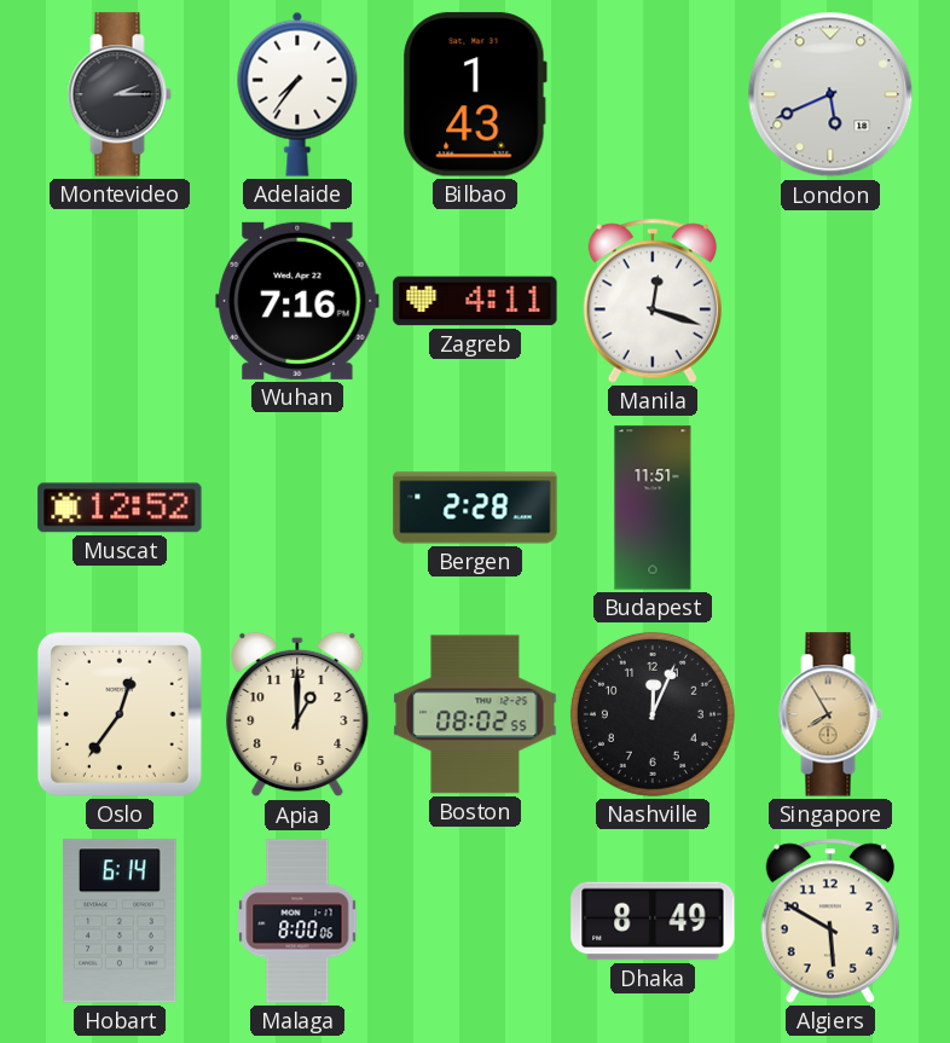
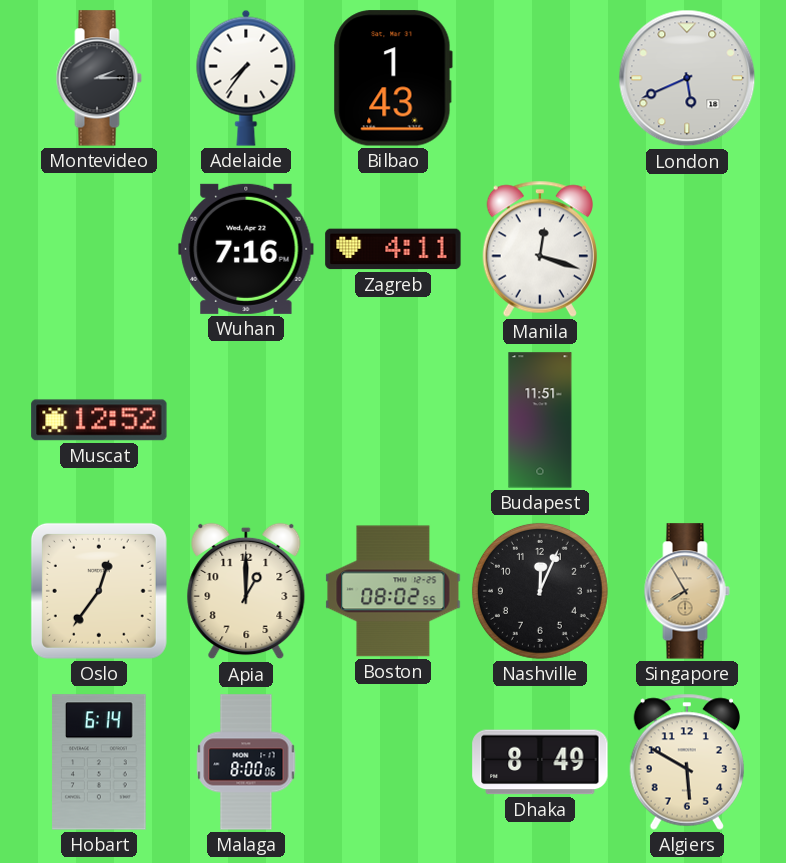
Bergen: 2:28 -> none (475, 508)
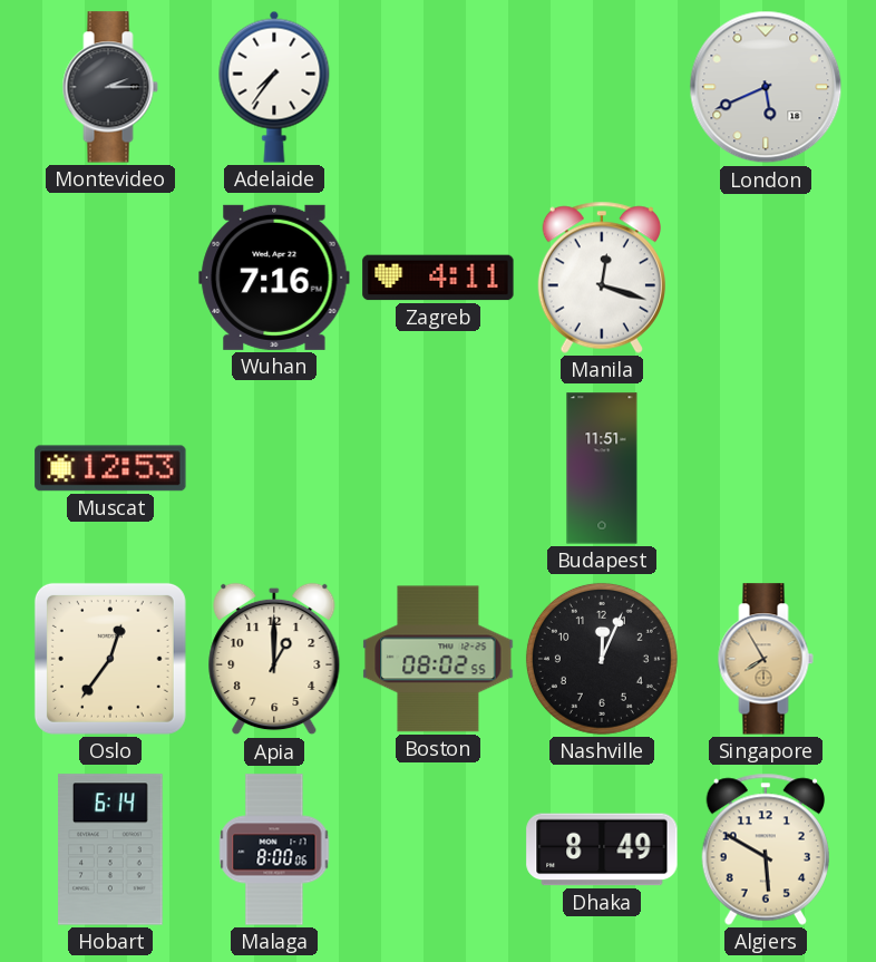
Bilbao: 1:43 -> none (393, 78)
Muscat: 12:52 -> 12:53 (110, 468)
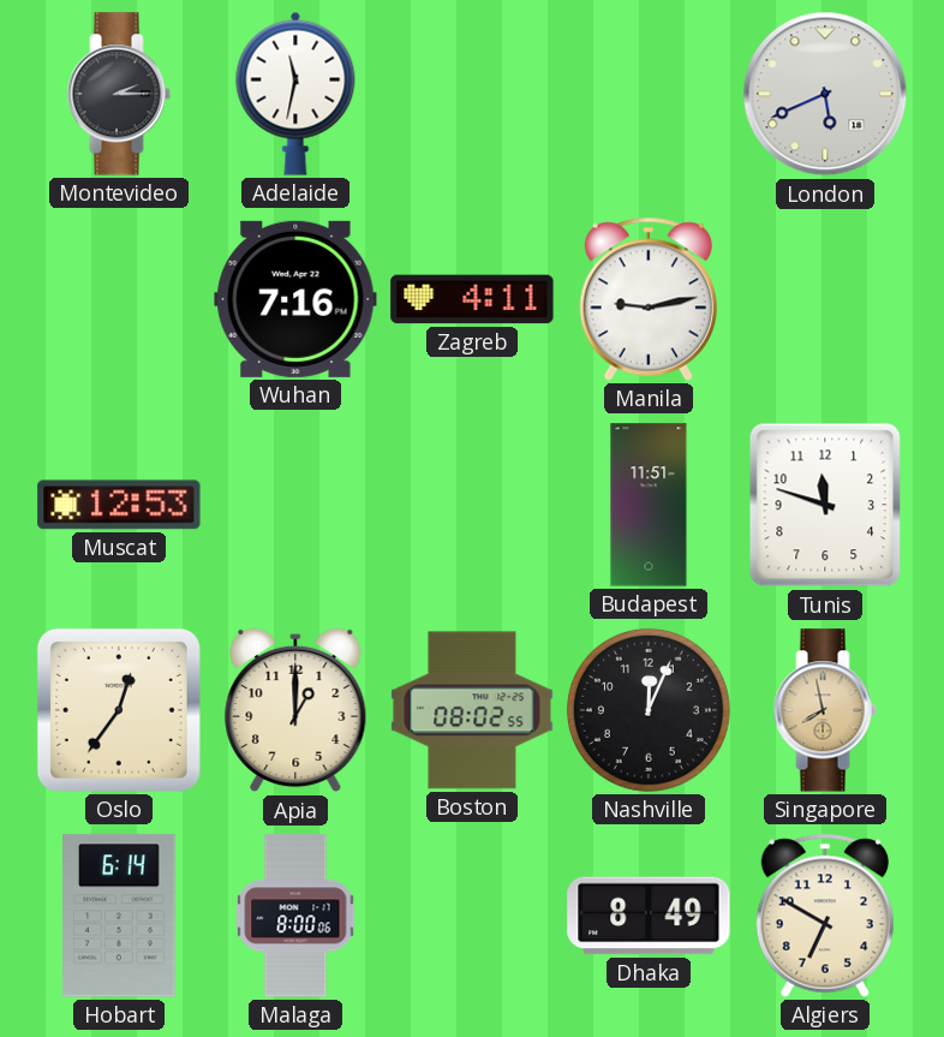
Adelaide: 7:36 -> 11:32 (295, 94)
Manila: 12:18 -> 9:13 (647, 299)
Tunis: none -> 11:48 (825, 505)
Singapore: 7:55 -> 7:58 (825, 710)
Algiers: 5:50 -> 6:50 (824, 916)
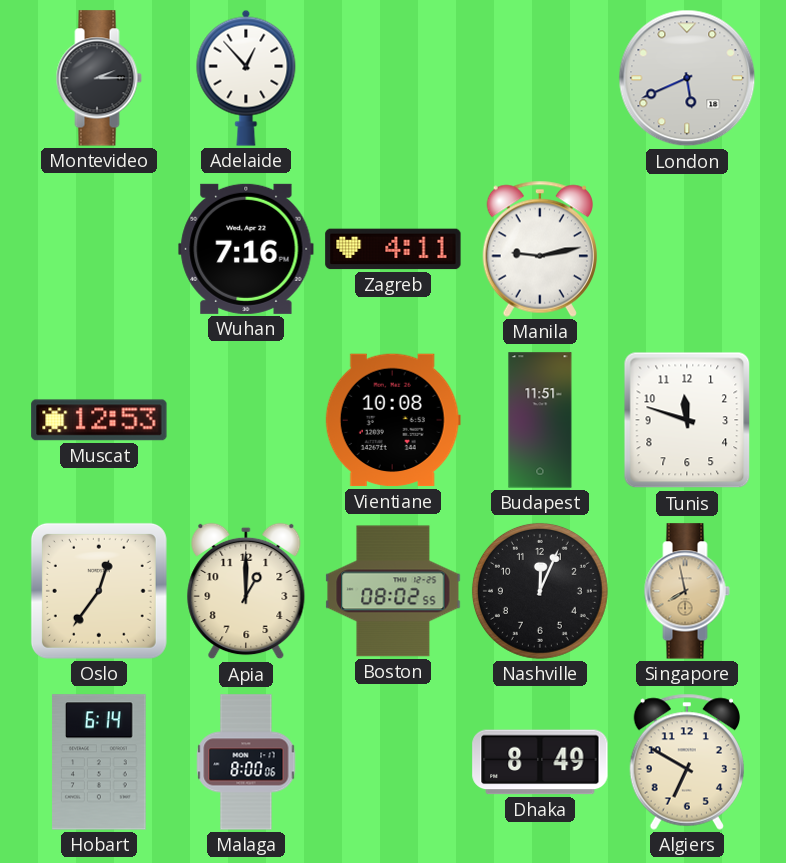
Adelaide: 11:32 -> 12:53 (246, 78)
Vientiane: none -> 10:08 (393, 420)
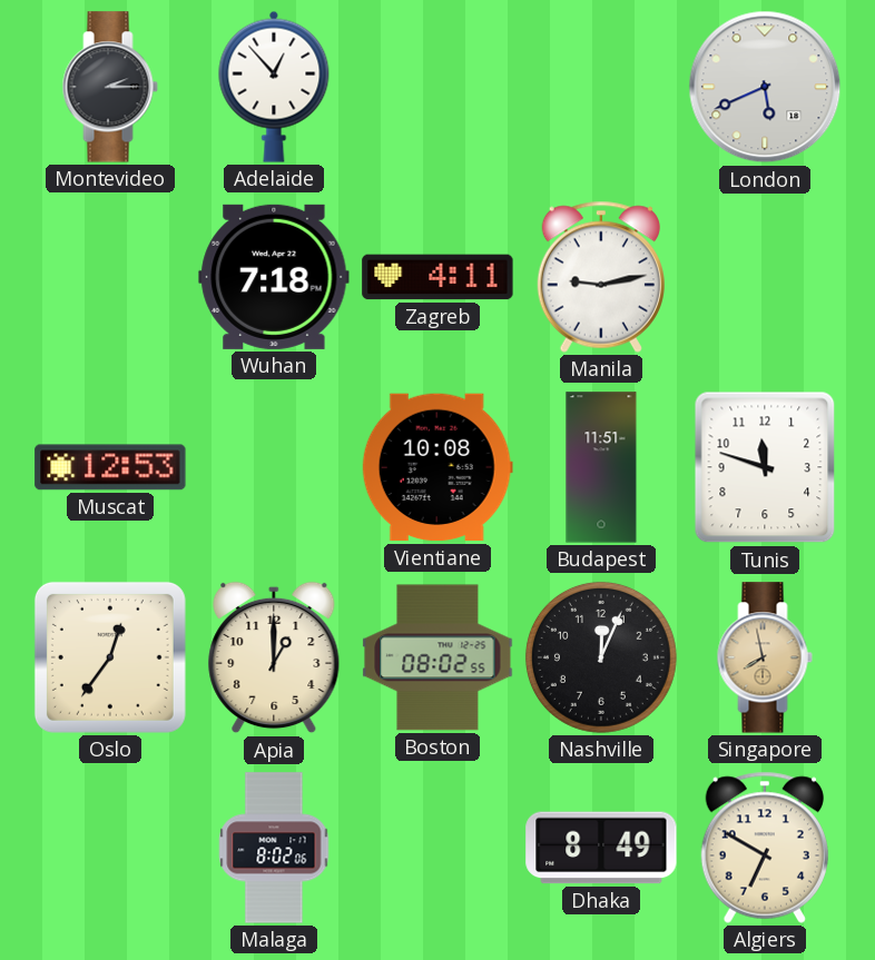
Wuhan: 7:16 -> 7:18 (274, 277)
Hobart: 6:14 -> none (99, 762)
Malaga: 8:00 -> 8:02 (274, 848)
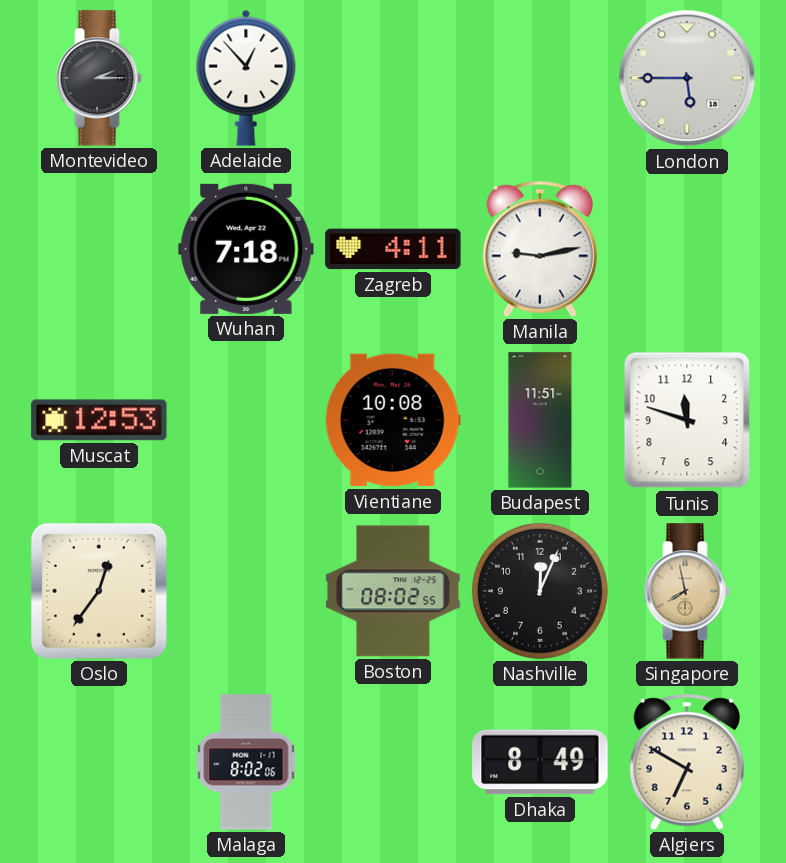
London: 5:41 -> 5:45 (687, 78)
Apia: 1:00 -> none (274, 657)
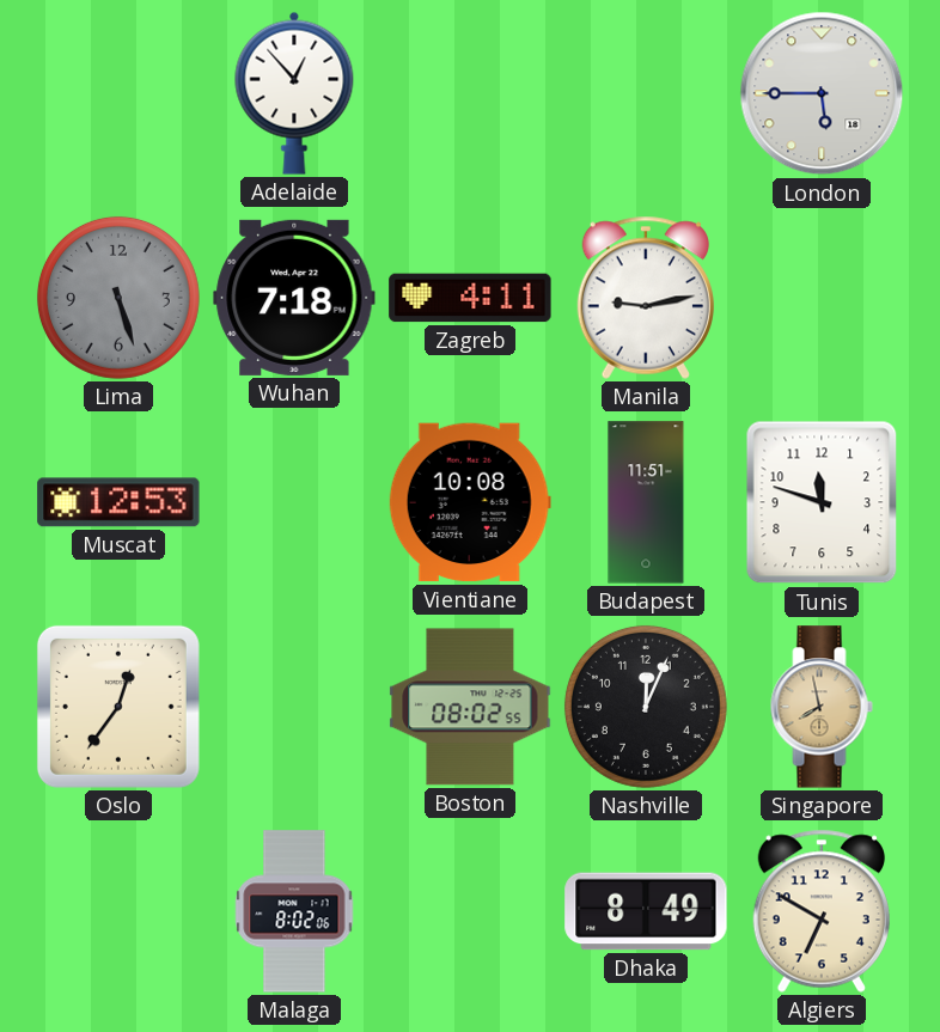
Montevideo: 2:15 -> none (99, 78)
Lima: none -> 5:27 (118, 298)
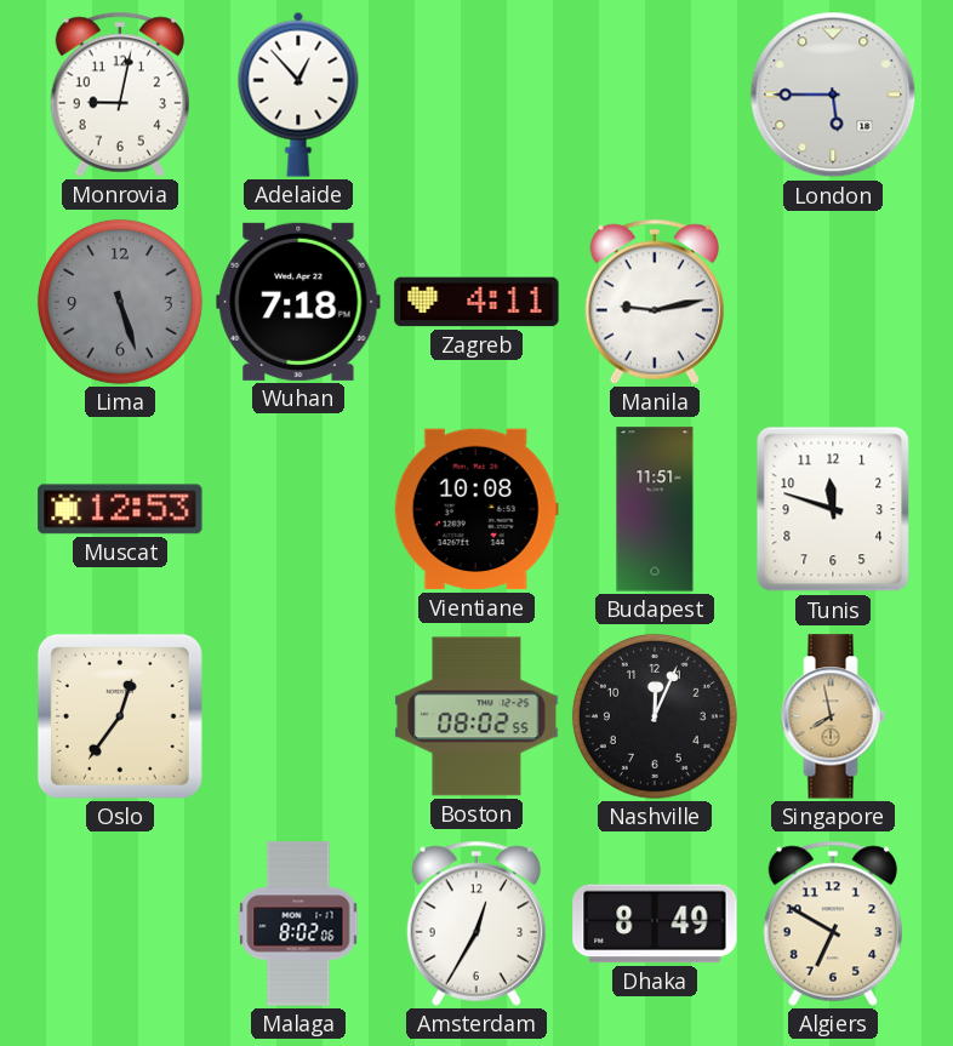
Monrovia: none -> 9:02 (119, 95)
Amsterdam: none -> 12:35 (475, 924)
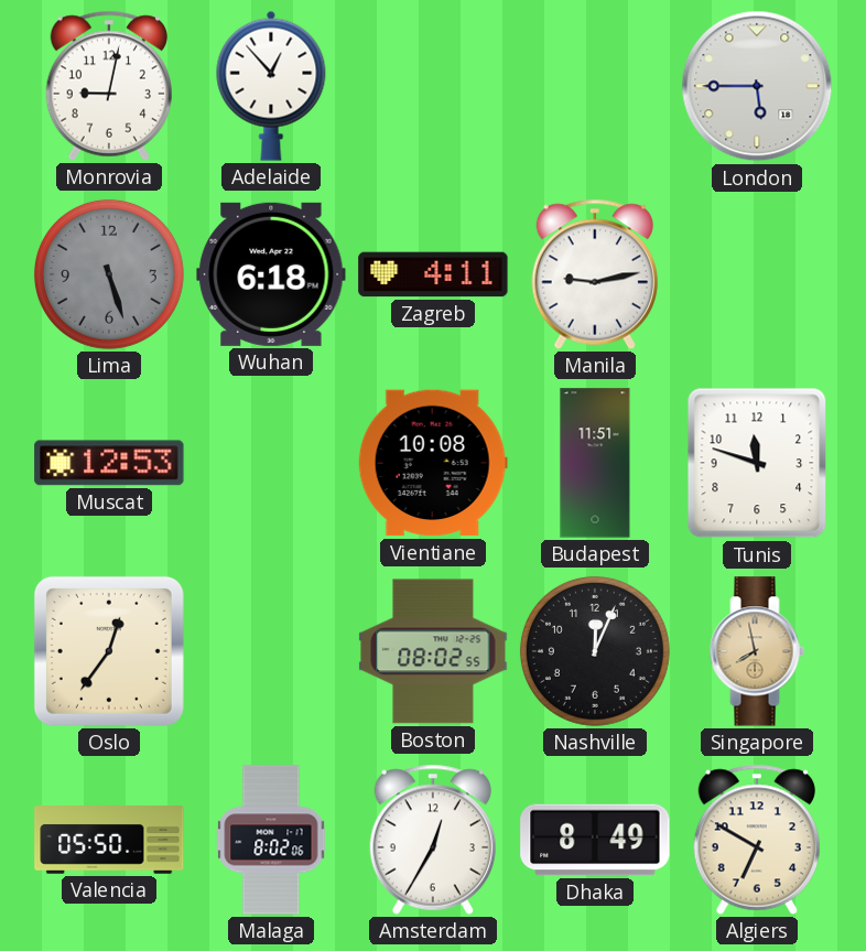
Wuhan: 7:18 -> 6:18 (271, 274)
Valencia: none -> 05:50 (109, 840)
